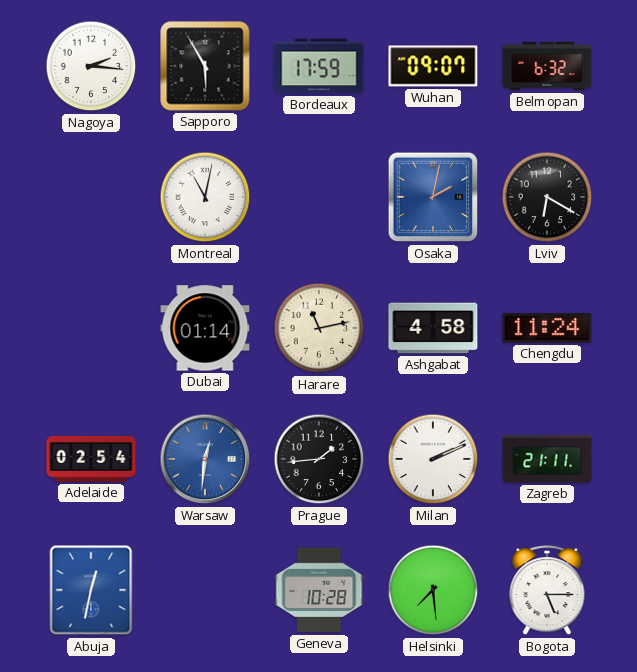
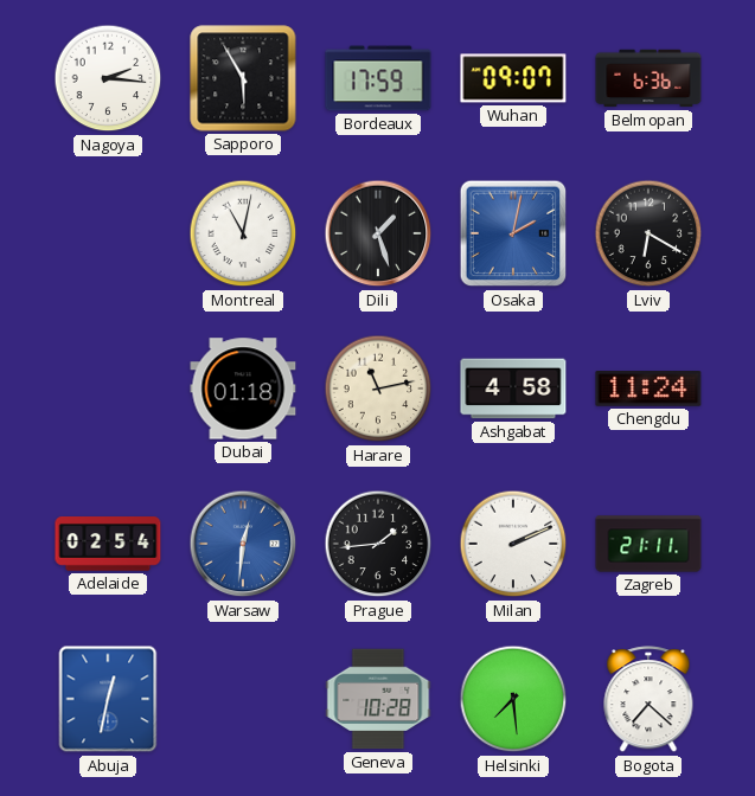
Belmopan: 6:32 -> 6:36 (648, 78)
Dili: none -> 1:27 (378, 233)
Dubai: 01:14 -> 01:18 (243, 389)
Bogota: 5:15 -> 7:22 (648, 700)
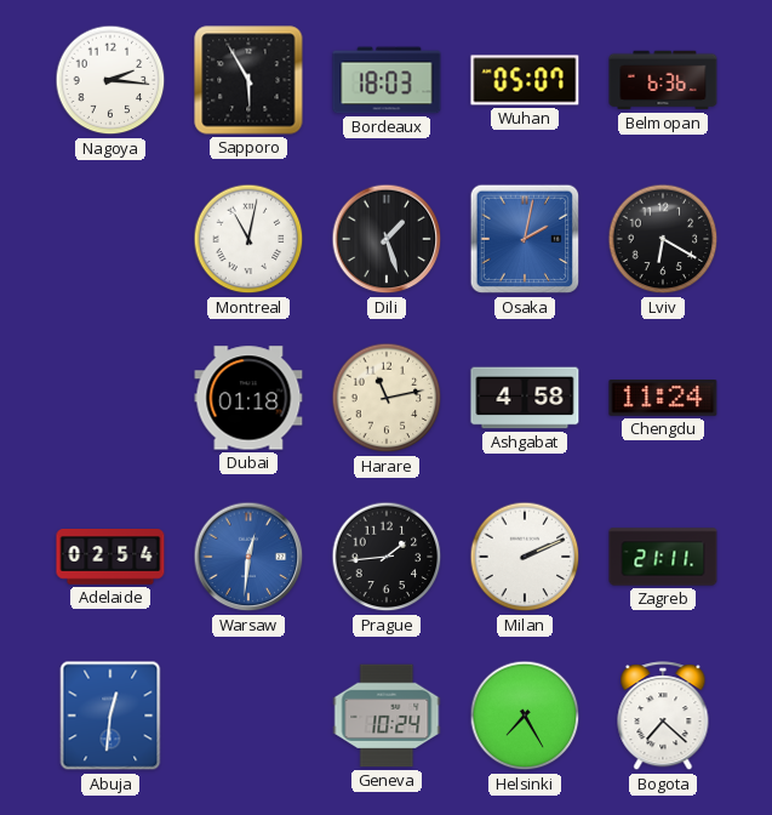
Bordeaux: 17:59 -> 18:03 (387, 80)
Wuhan: 09:07 -> 05:07 (525, 80)
Abuja: 12:32 -> 12:31 (110, 716)
Geneva: 10:28 -> 10:24 (387, 716)
Helsinki: 7:29 -> 7:25 (525, 716)
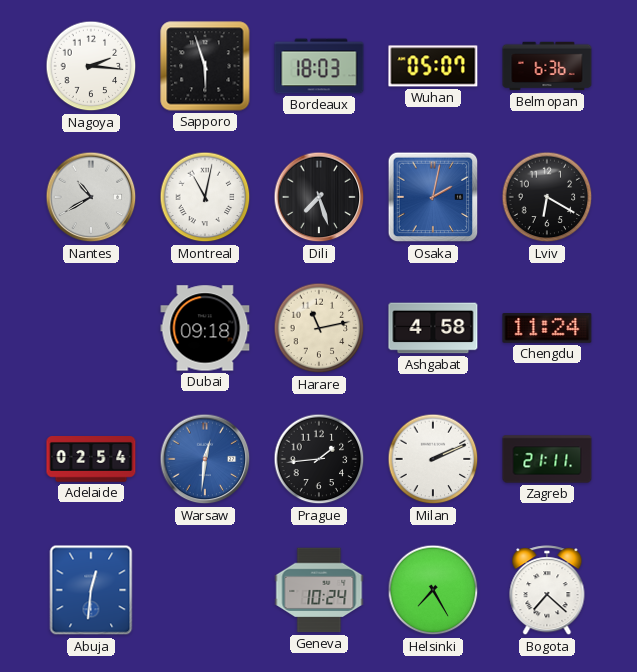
Sapporo: 5:55 -> 5:57 (205, 66)
Nantes: none -> 10:40 (91, 197)
Dili: 1:27 -> 7:27 (319, 197)
Dubai: 01:18 -> 09:18 (205, 328)
